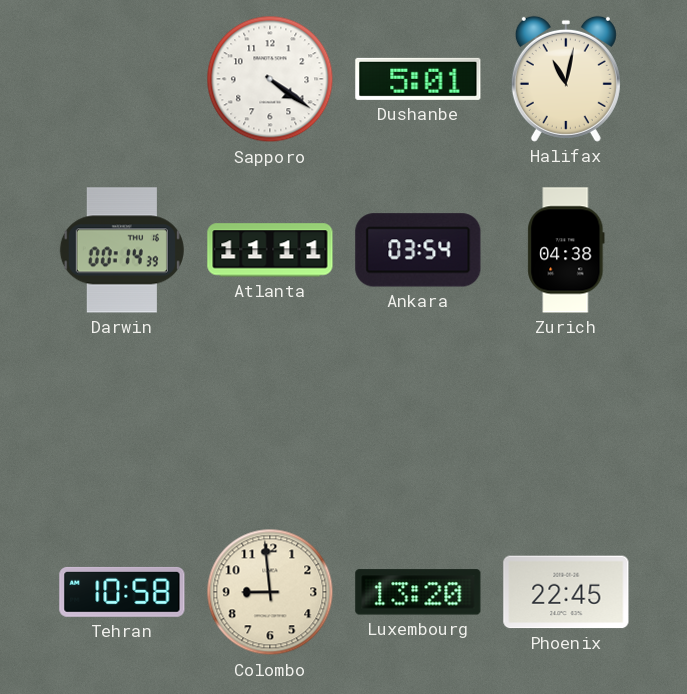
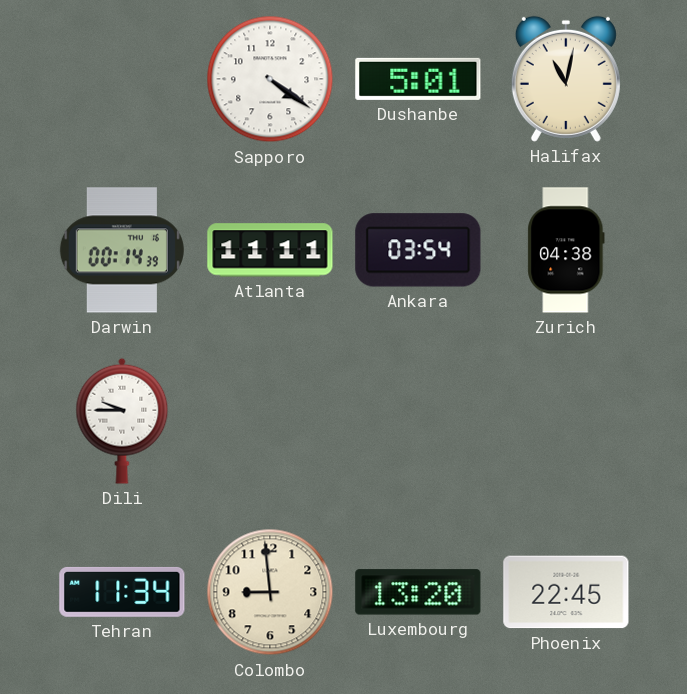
Dili: none -> 9:45 (122, 421)
Tehran: 10:58 -> 11:34 (122, 592)
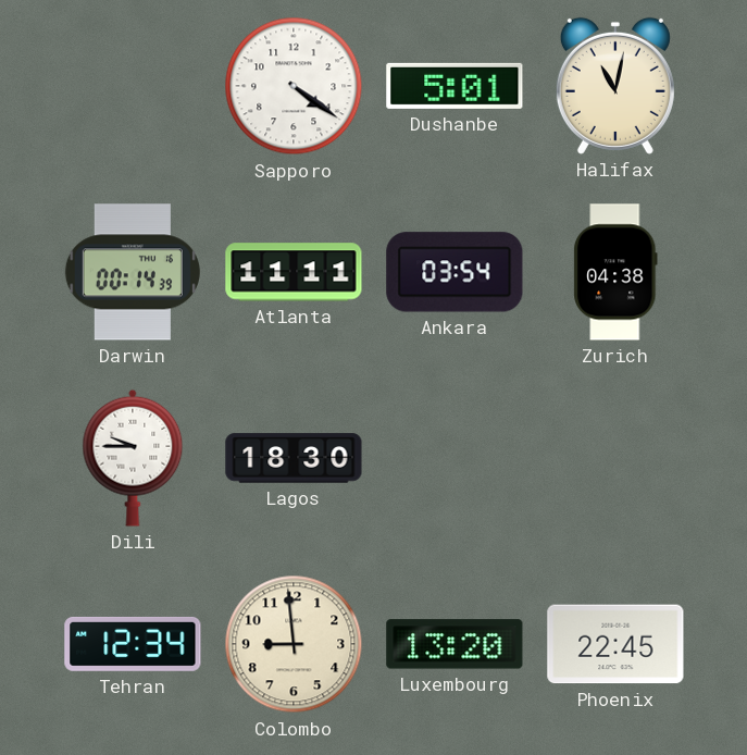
Lagos: none -> 18:30 (294, 458)
Tehran: 11:34 -> 12:34 (133, 644)
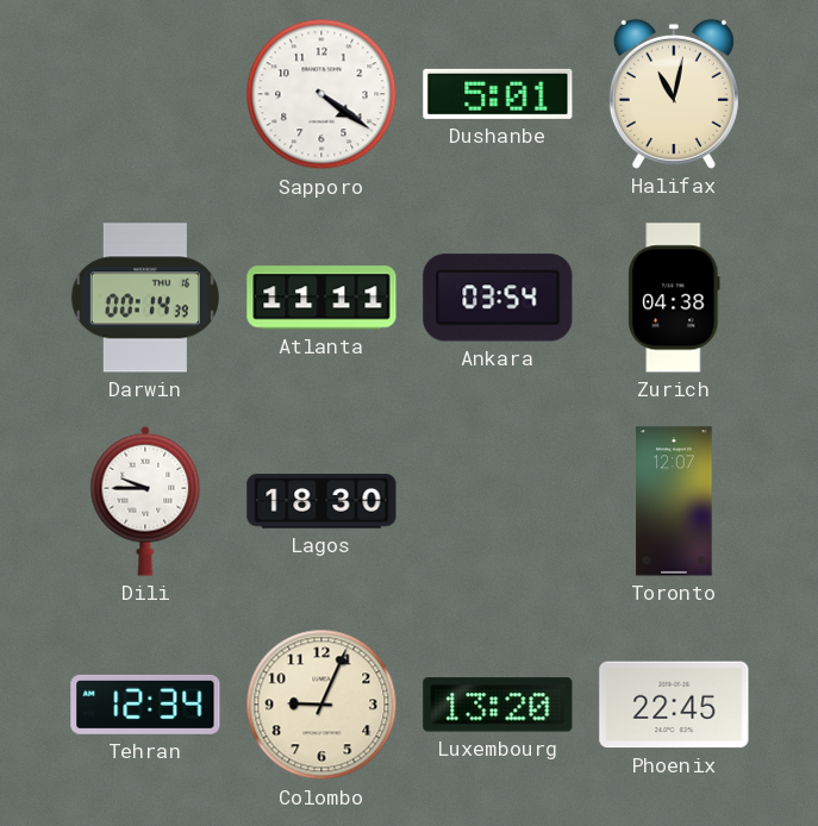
Toronto: none -> 12:07 (674, 501)
Colombo: 8:59 -> 9:04 (321, 705)
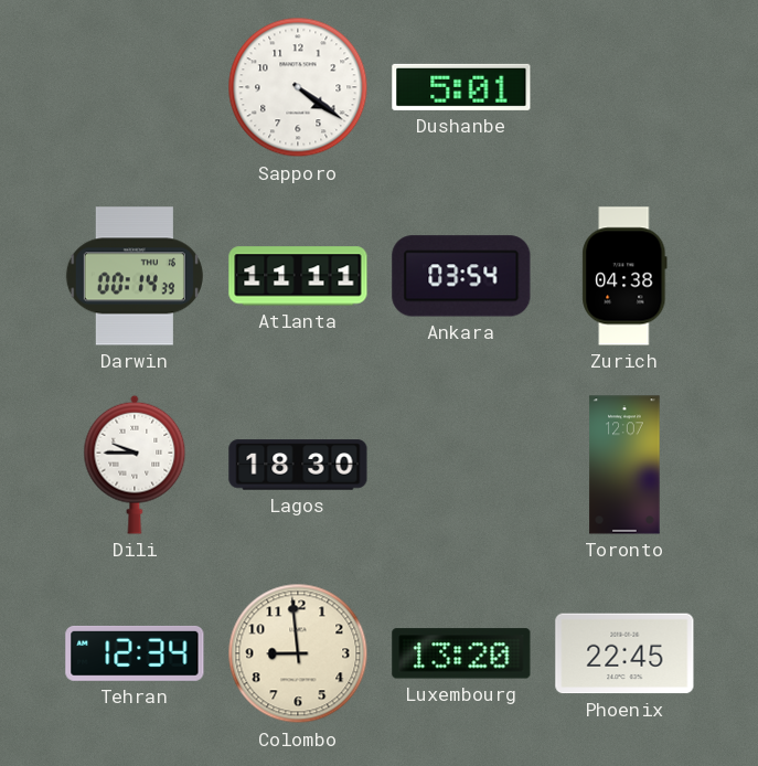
Halifax: 11:02 -> none (674, 94)
Colombo: 9:04 -> 8:59 (298, 653)
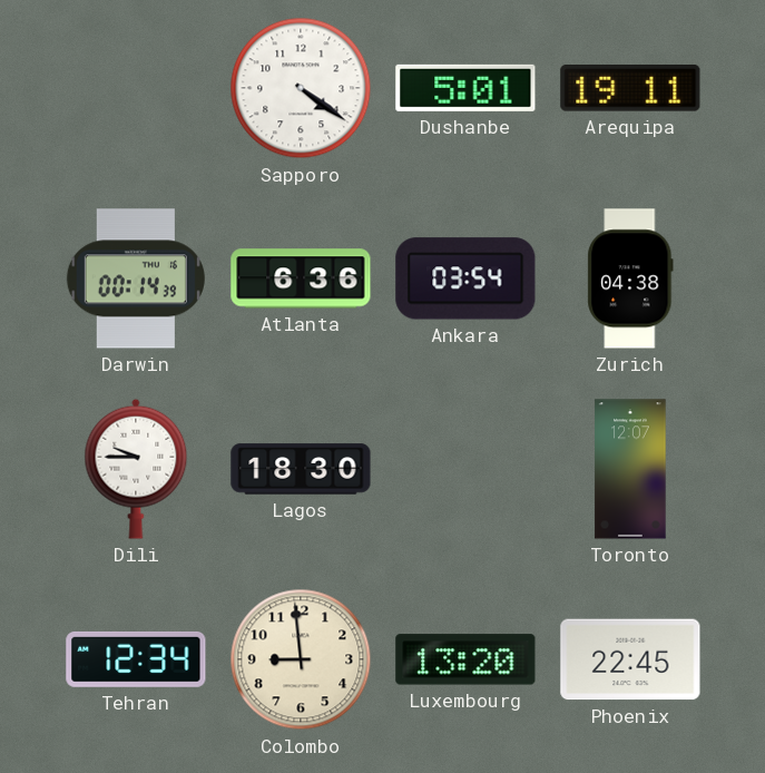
Arequipa: none -> 19:11 (630, 88)
Atlanta: 11:11 -> 6:36 (301, 278)
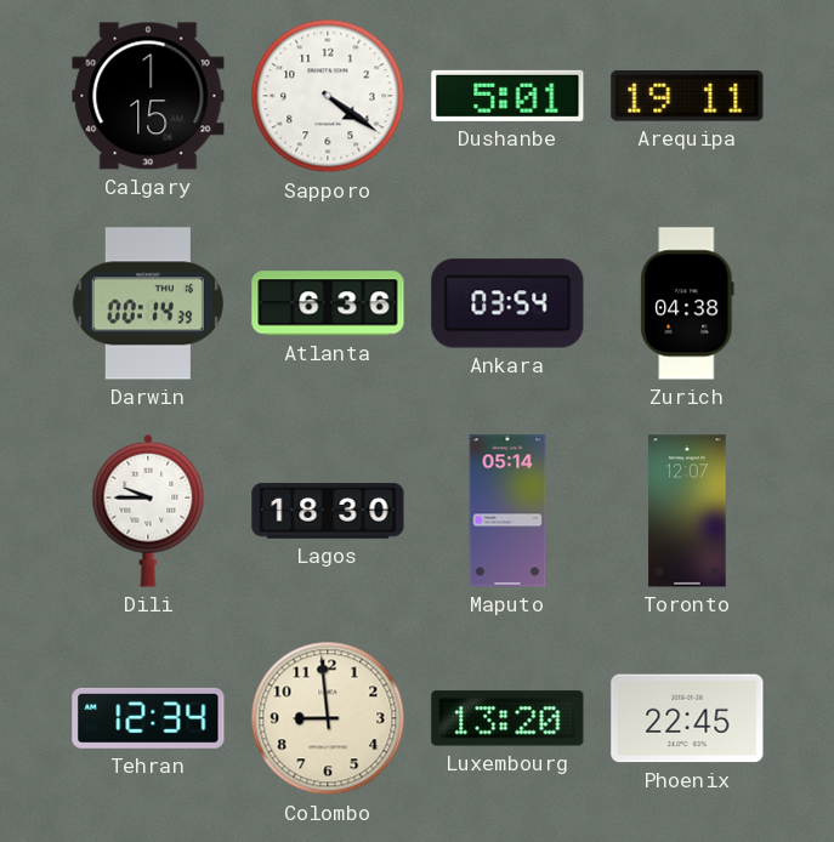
Calgary: none -> 1:15 (148, 96)
Maputo: none -> 05:14 (507, 511)
